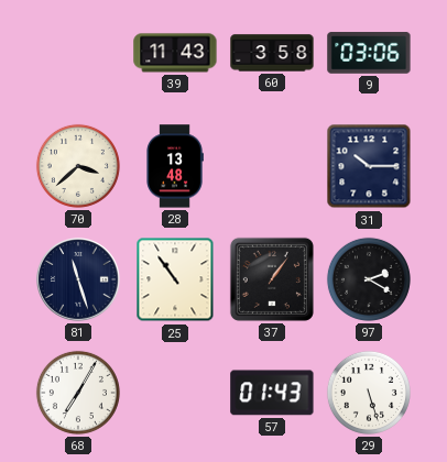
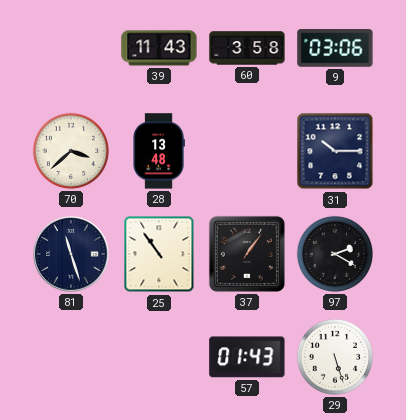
68: 7:05 -> none (78, 393)
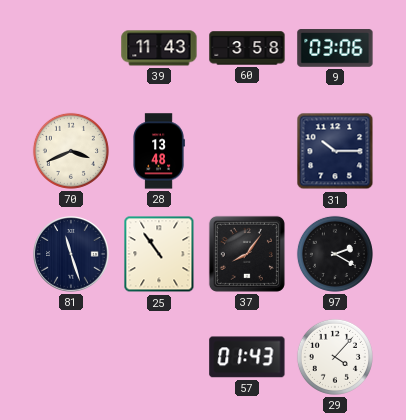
70: 3:38 -> 3:41 (71, 151)
37: 1:06 -> 8:06 (247, 254)
29: 5:27 -> 4:07 (335, 357)
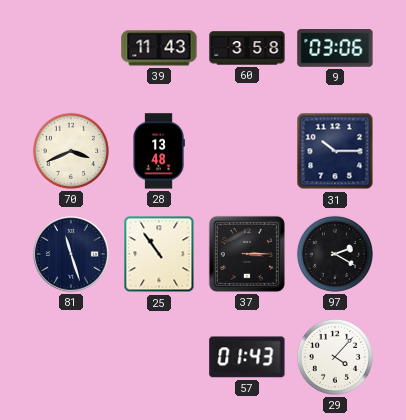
37: 8:06 -> 3:15 (247, 254)
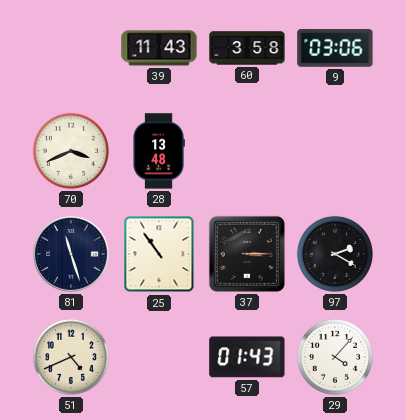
31: 10:15 -> none (335, 151)
51: none -> 4:41 (71, 357)
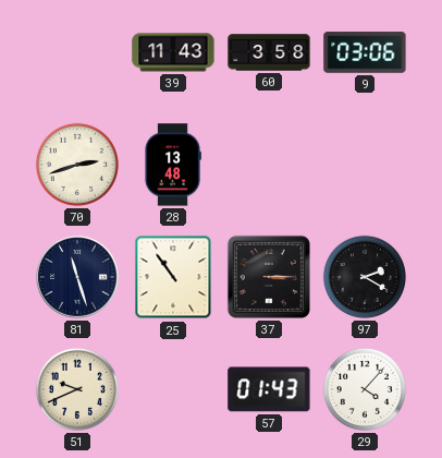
70: 3:41 -> 2:42 (77, 165)
51: 4:41 -> 9:41 (77, 389)
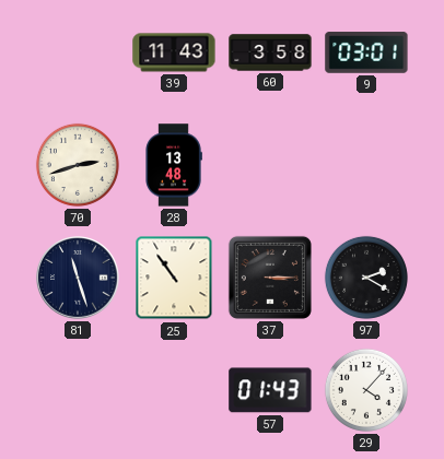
9: 03:06 -> 03:01 (366, 52)
51: 9:41 -> none (77, 389)
